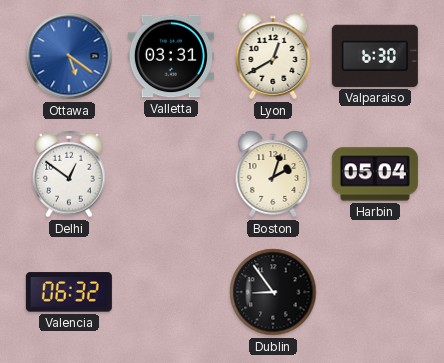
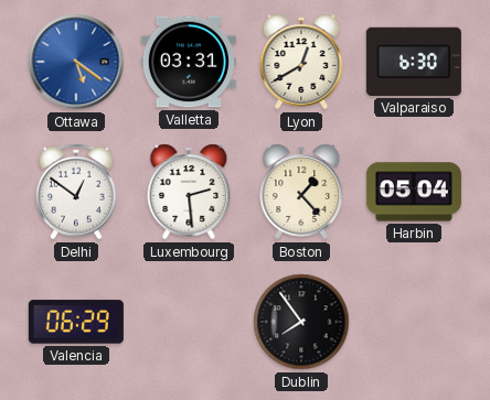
Luxembourg: none -> 2:29 (189, 192)
Boston: 2:03 -> 1:23 (301, 192)
Valencia: 06:32 -> 06:29 (76, 322)
Dublin: 8:54 -> 7:54 (301, 322)
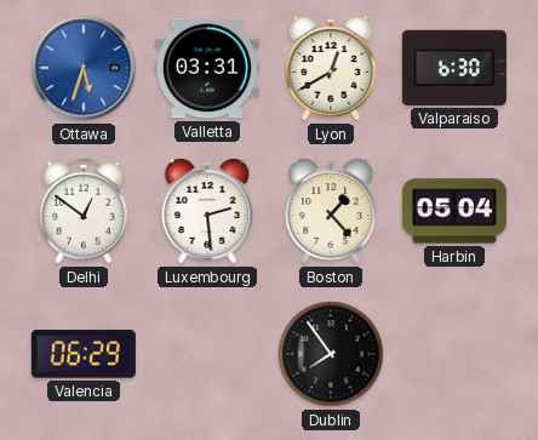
Ottawa: 5:21 -> 5:33 (84, 68)
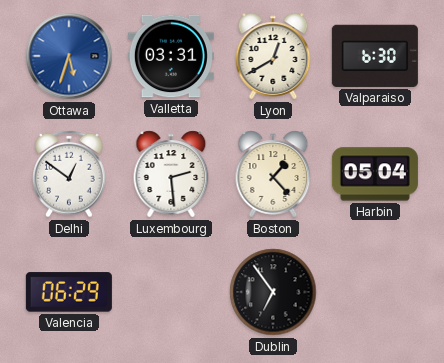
Dublin: 7:54 -> 6:54 (273, 292)
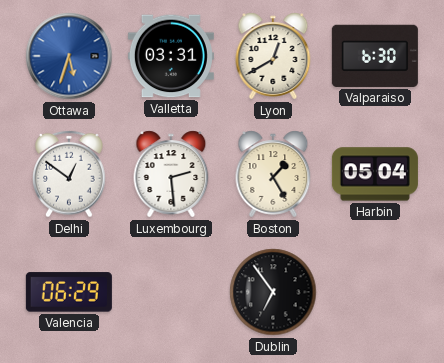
Boston: 1:23 -> 1:25 (273, 174)
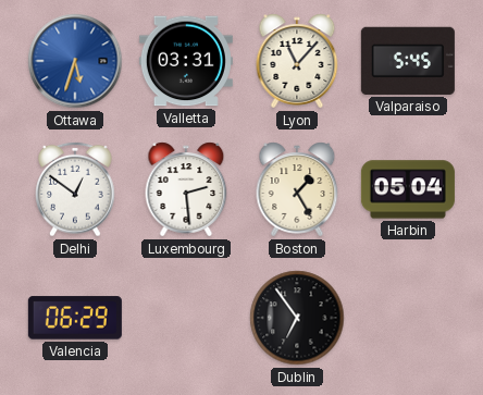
Lyon: 12:40 -> 11:07 (297, 61)
Valparaiso: 6:30 -> 5:45 (408, 61)
